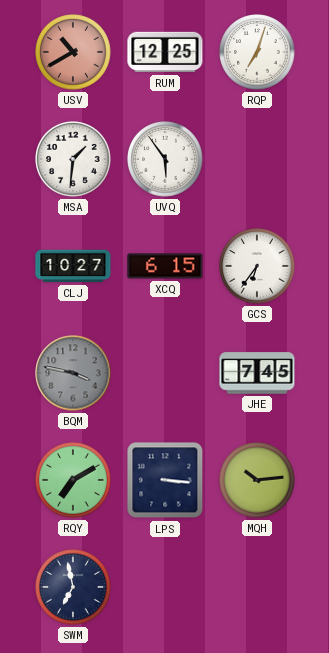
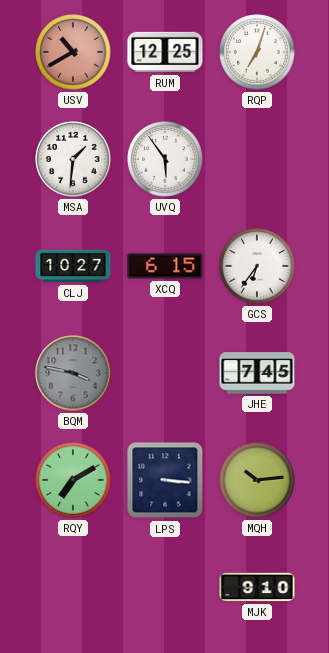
SWM: 6:58 -> none (73, 587)
MJK: none -> 9:10 (257, 587)
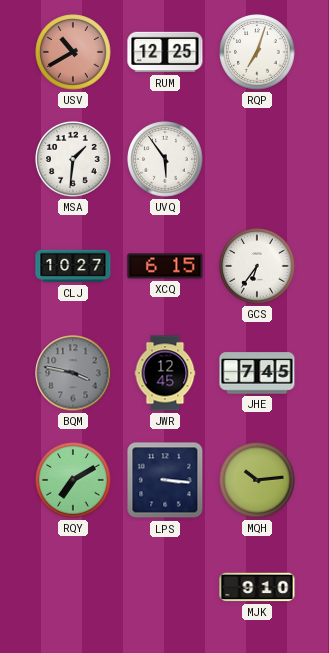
JWR: none -> 12:45 (165, 373)
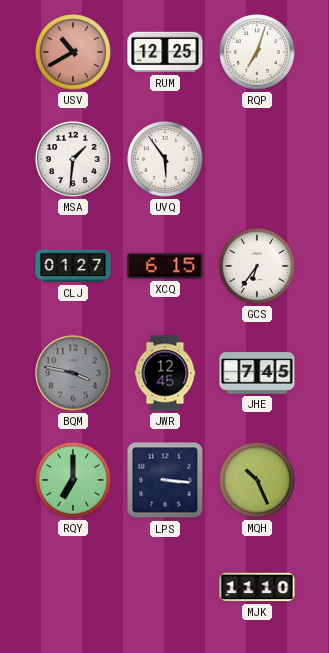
CLJ: 10:27 -> 01:27 (73, 266)
RQY: 7:10 -> 7:00 (73, 480)
MQH: 10:14 -> 10:26 (257, 480)
MJK: 9:10 -> 11:10 (257, 587)
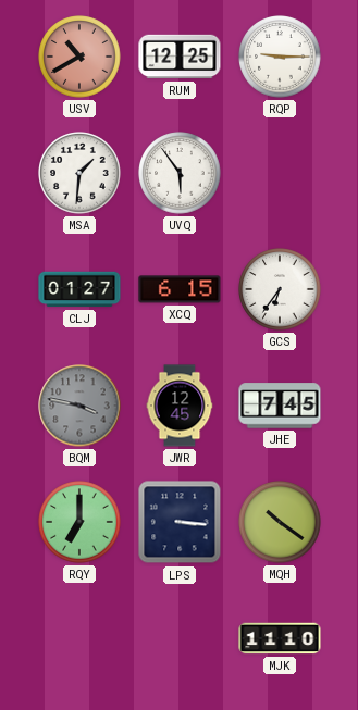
RQP: 7:03 -> 9:15 (280, 57)
MQH: 10:26 -> 10:21 (280, 522)
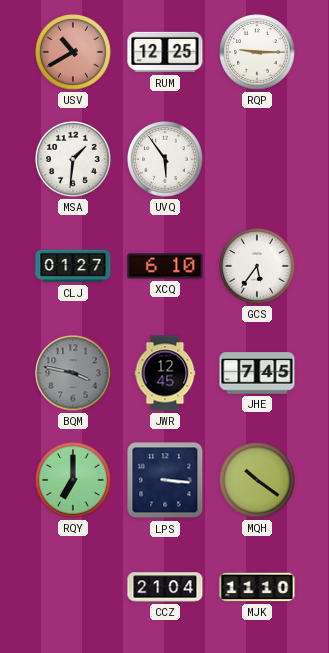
XCQ: 6:15 -> 6:10 (165, 266)
GCS: 6:36 -> 5:36 (257, 266)
CCZ: none -> 21:04 (165, 587)
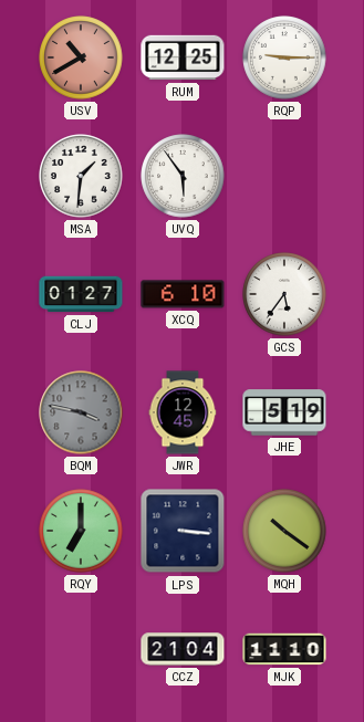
JHE: 7:45 -> 5:19 (284, 412)
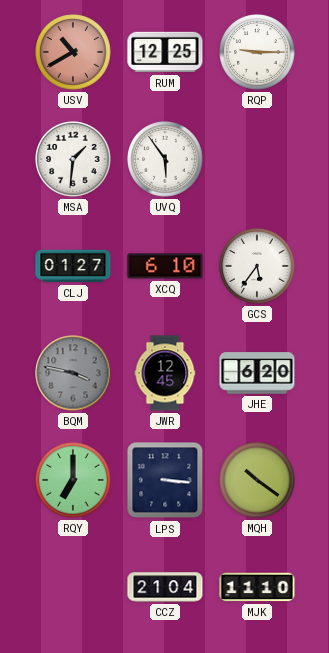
JHE: 5:19 -> 6:20 (257, 373)
